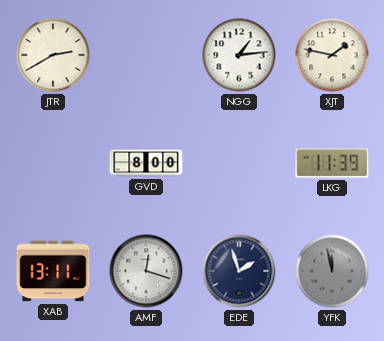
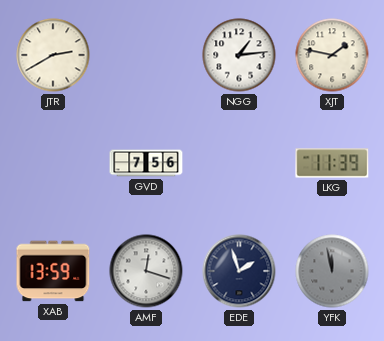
GVD: 8:00 -> 7:56 (146, 163)
XAB: 13:11 -> 13:59 (53, 271)
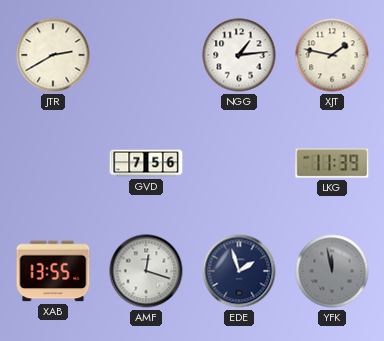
XAB: 13:59 -> 13:55 (53, 271)
